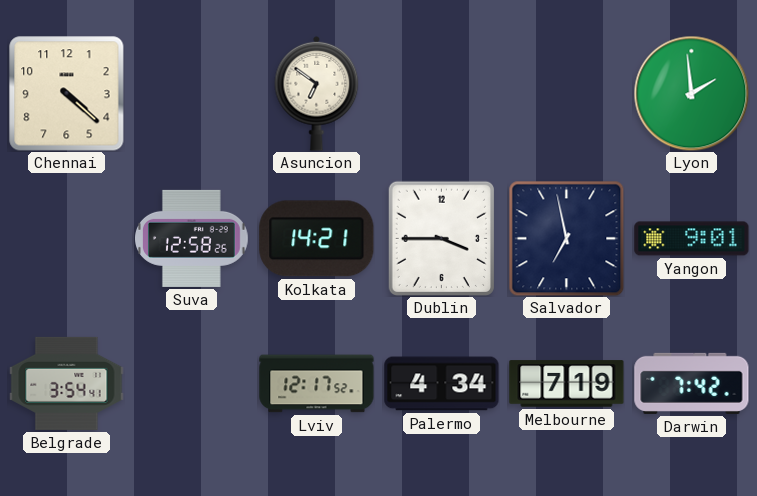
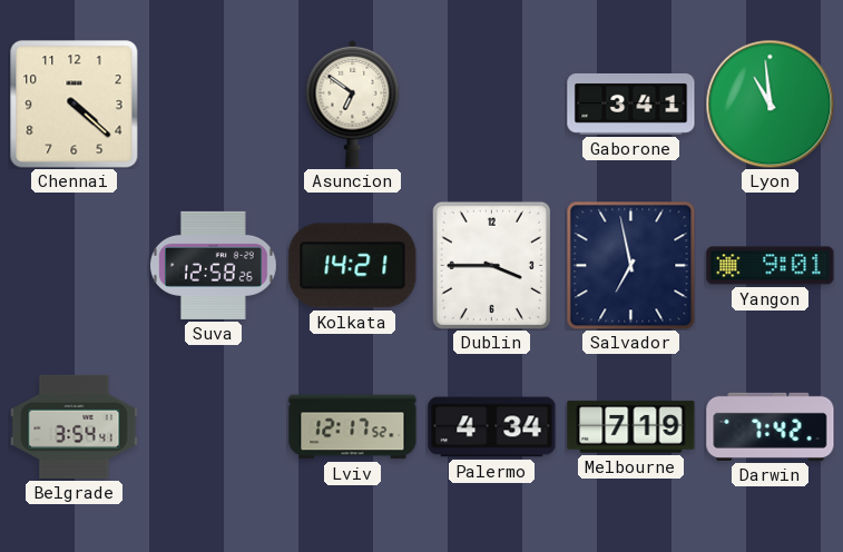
Gaborone: none -> 3:41 (631, 103)
Lyon: 1:59 -> 10:59 (770, 103)
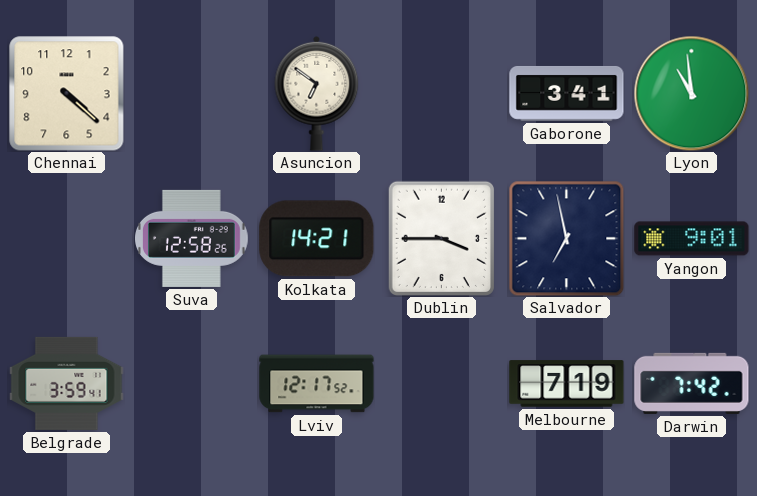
Belgrade: 3:54 -> 3:59 (67, 383)
Palermo: 4:34 -> none (492, 427)
